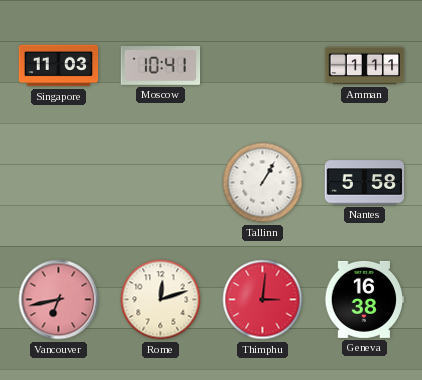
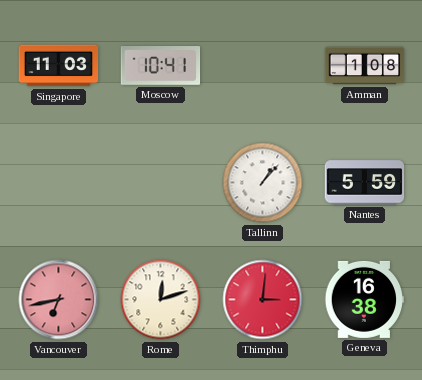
Amman: 1:11 -> 1:08 (365, 66)
Tallinn: 1:05 -> 1:07 (263, 183)
Nantes: 5:58 -> 5:59 (365, 183)
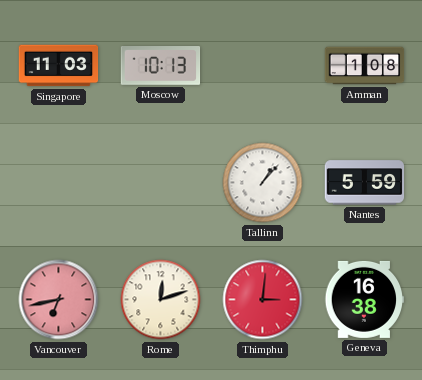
Moscow: 10:41 -> 10:13 (161, 66)
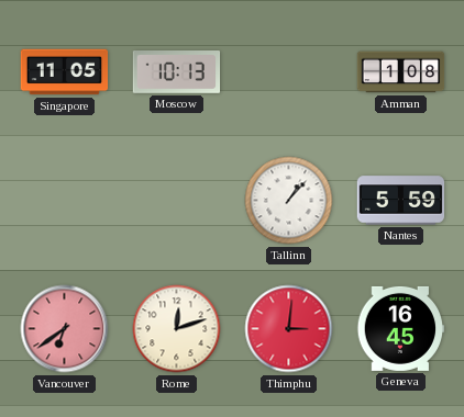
Singapore: 11:03 -> 11:05 (65, 72)
Vancouver: 6:43 -> 6:39 (65, 329)
Geneva: 16:38 -> 16:45 (401, 328)
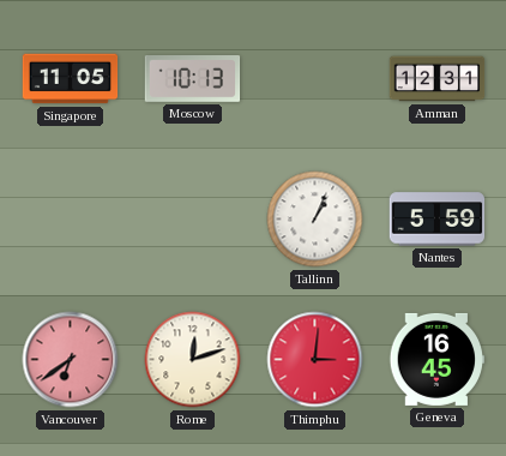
Amman: 1:08 -> 12:31 (438, 79)
Tallinn: 1:07 -> 1:04 (315, 220)
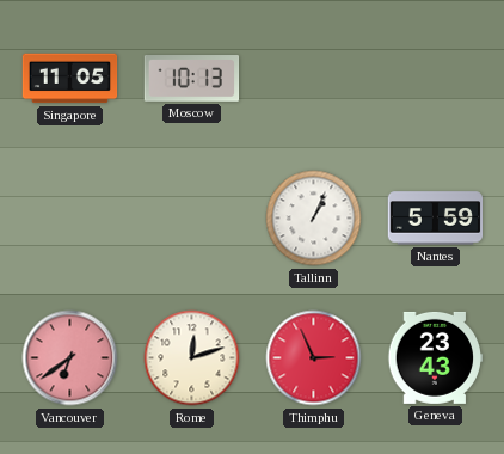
Amman: 12:31 -> none (438, 79)
Thimphu: 3:01 -> 2:56 (314, 358)
Geneva: 16:45 -> 23:43 (436, 357)
